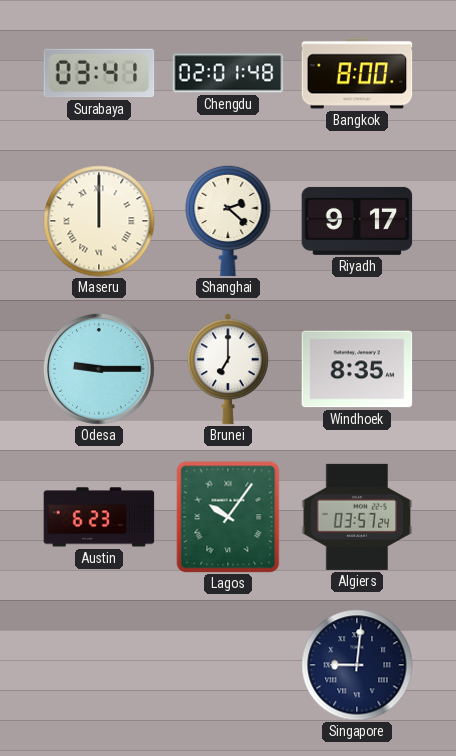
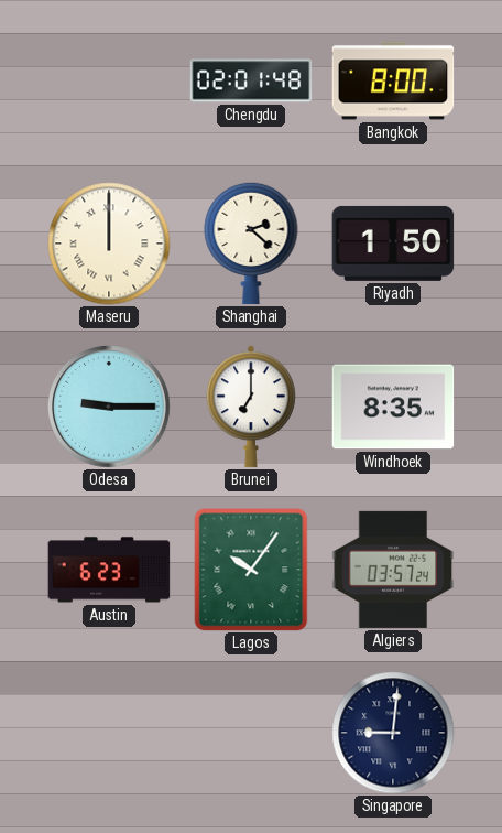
Surabaya: 03:41 -> none (99, 73)
Riyadh: 9:17 -> 1:50 (393, 244)
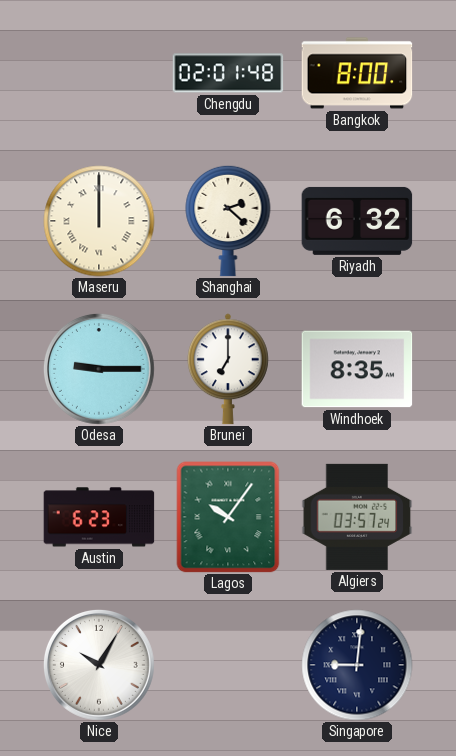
Riyadh: 1:50 -> 6:32 (357, 221)
Nice: none -> 10:05 (99, 665)
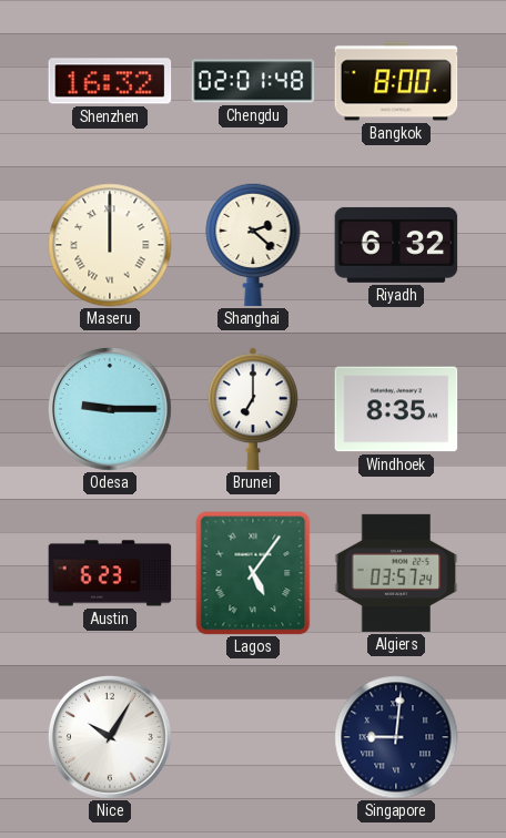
Shenzhen: none -> 16:32 (110, 81)
Lagos: 10:06 -> 5:06 (253, 573)
